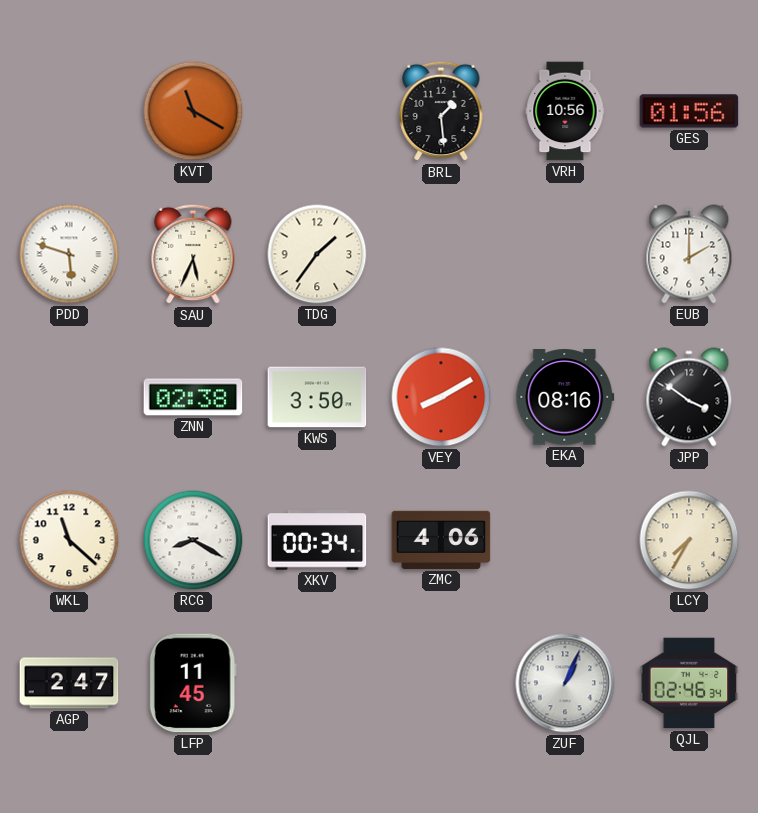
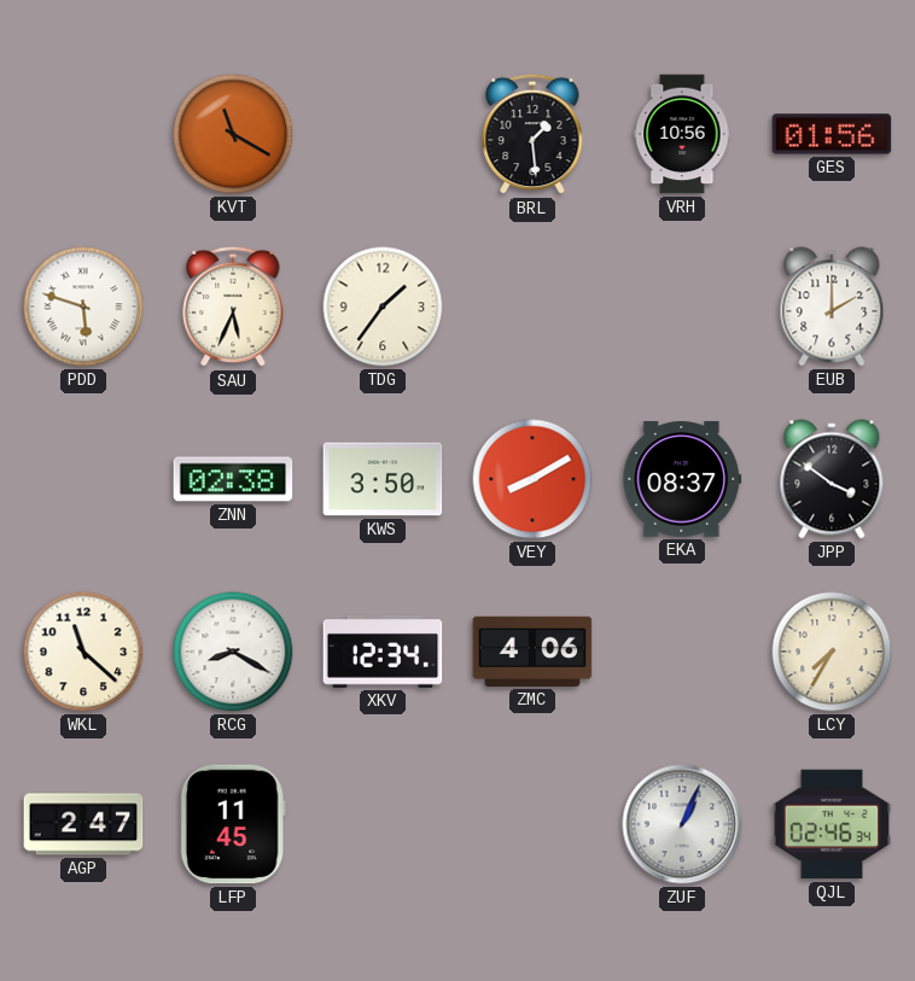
EKA: 08:16 -> 08:37 (682, 479)
XKV: 00:34 -> 12:34 (383, 653)
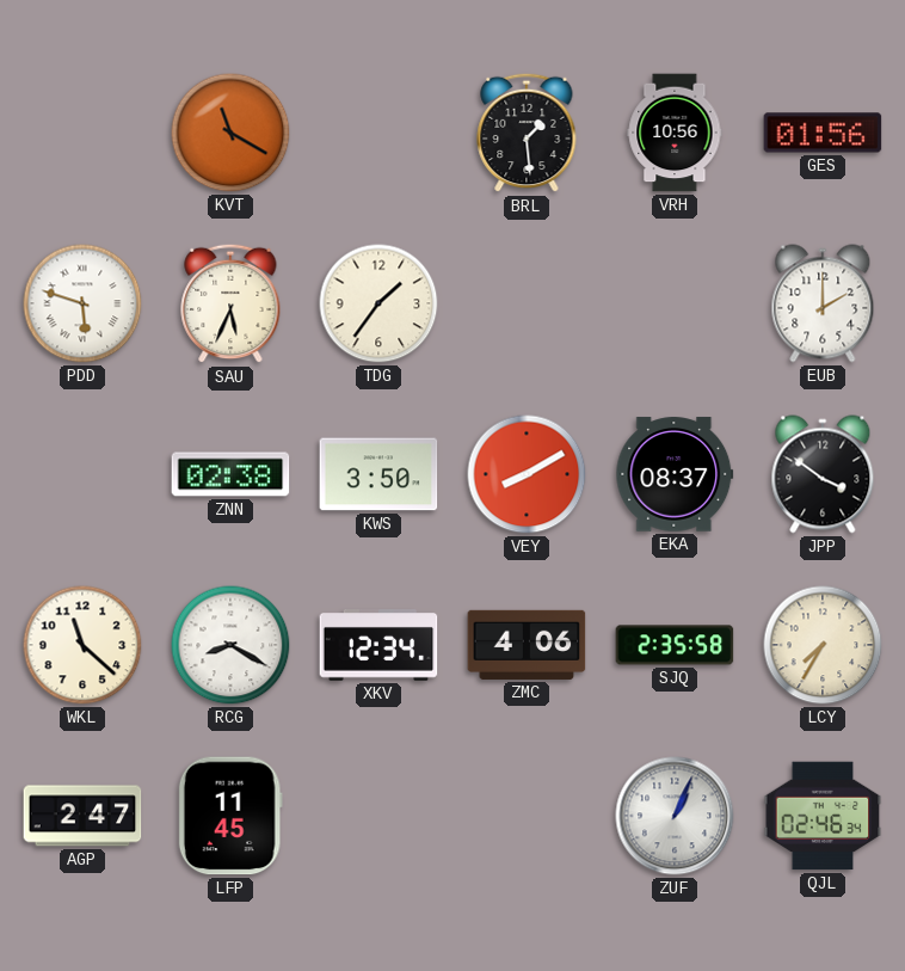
SJQ: none -> 2:35 (675, 645)
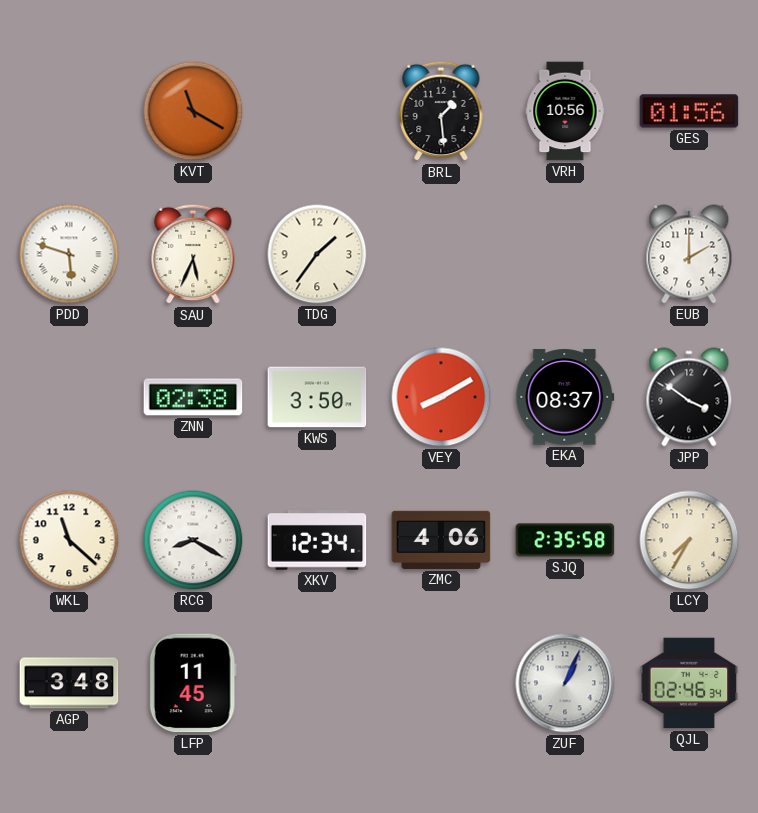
AGP: 2:47 -> 3:48 (69, 683)
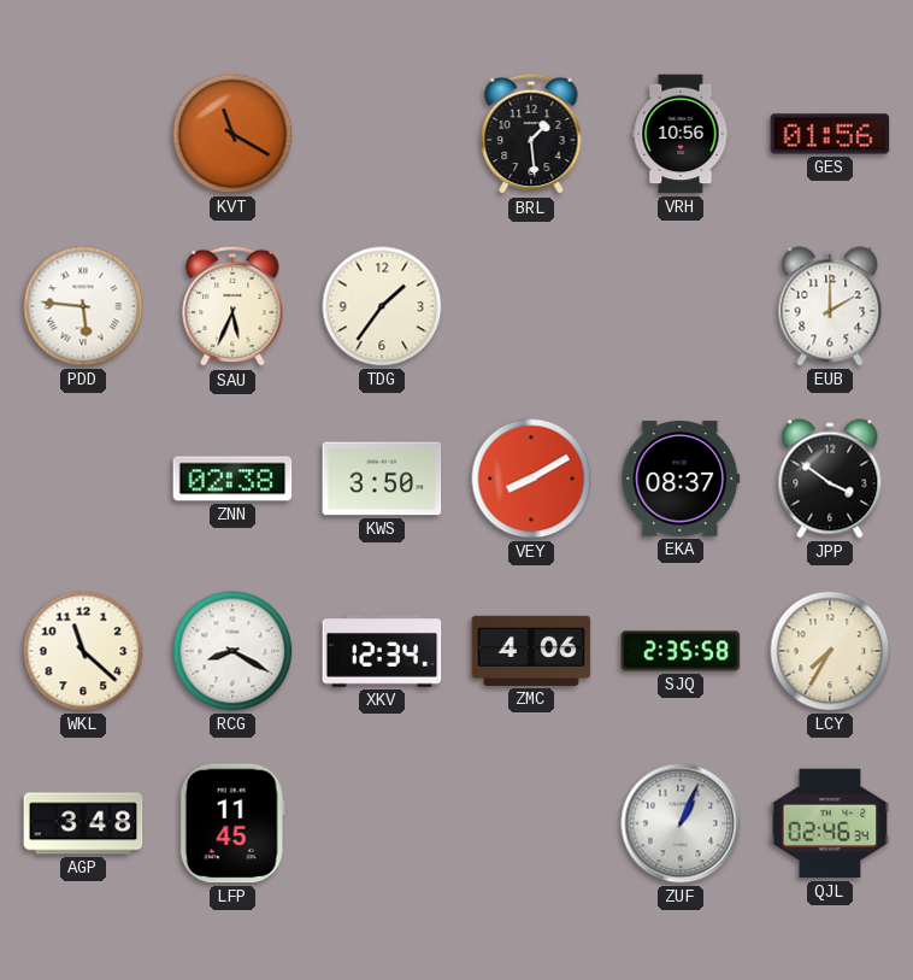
PDD: 5:48 -> 5:46 (83, 306)
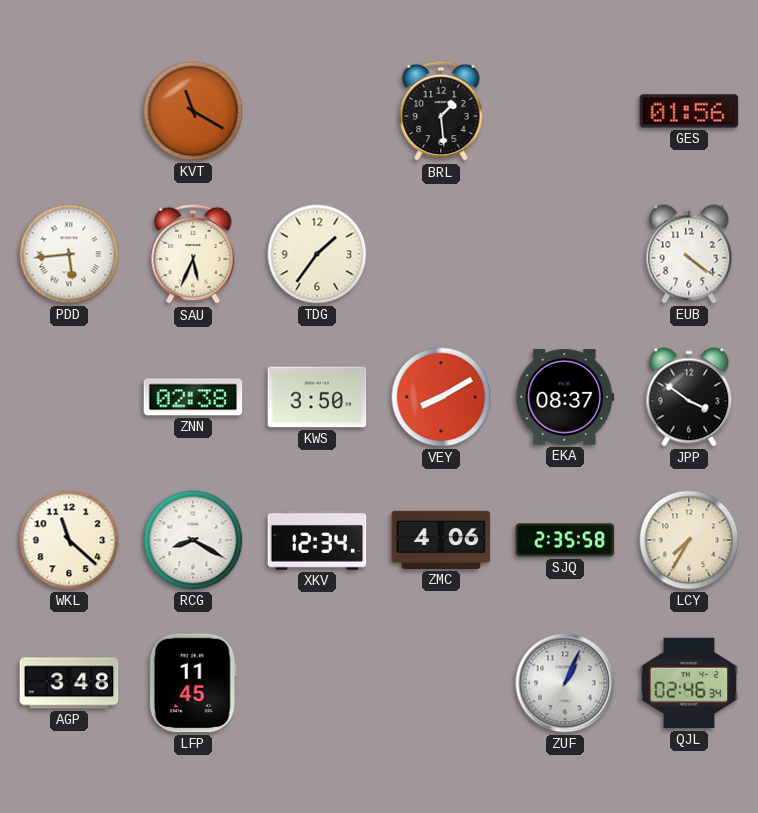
VRH: 10:56 -> none (681, 134)
PDD: 5:46 -> 5:44 (69, 254)
EUB: 2:00 -> 4:21 (689, 254)
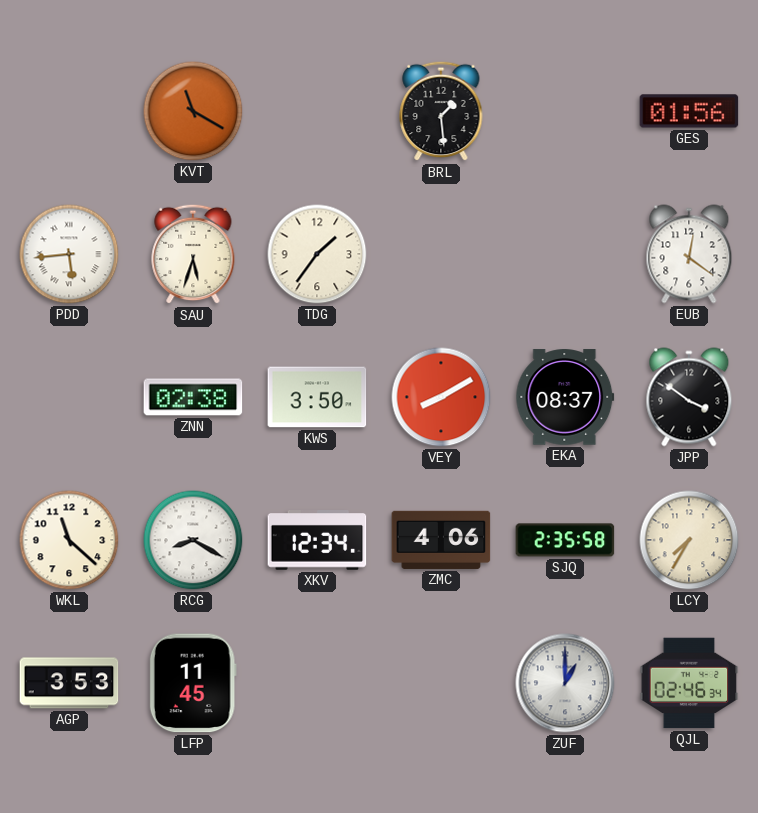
SAU: 5:34 -> 5:33 (193, 254)
EUB: 4:21 -> 12:21 (689, 254)
AGP: 3:48 -> 3:53 (69, 683)
ZUF: 1:04 -> 1:00 (565, 683)
